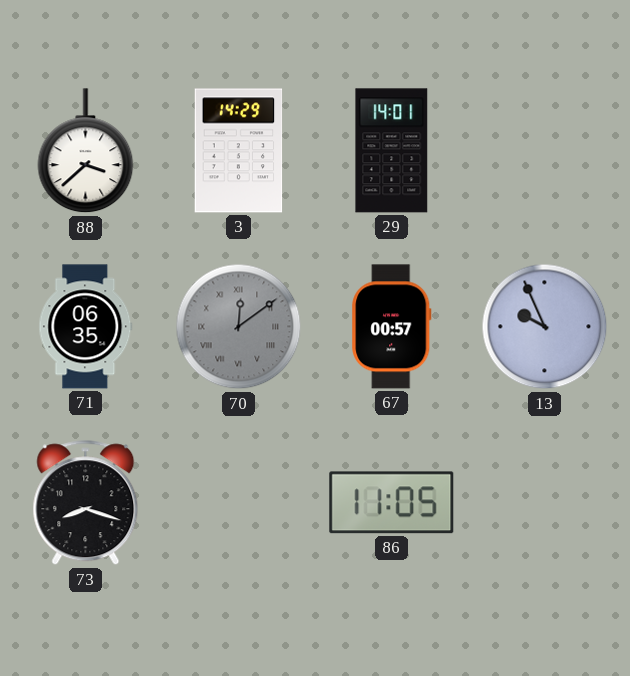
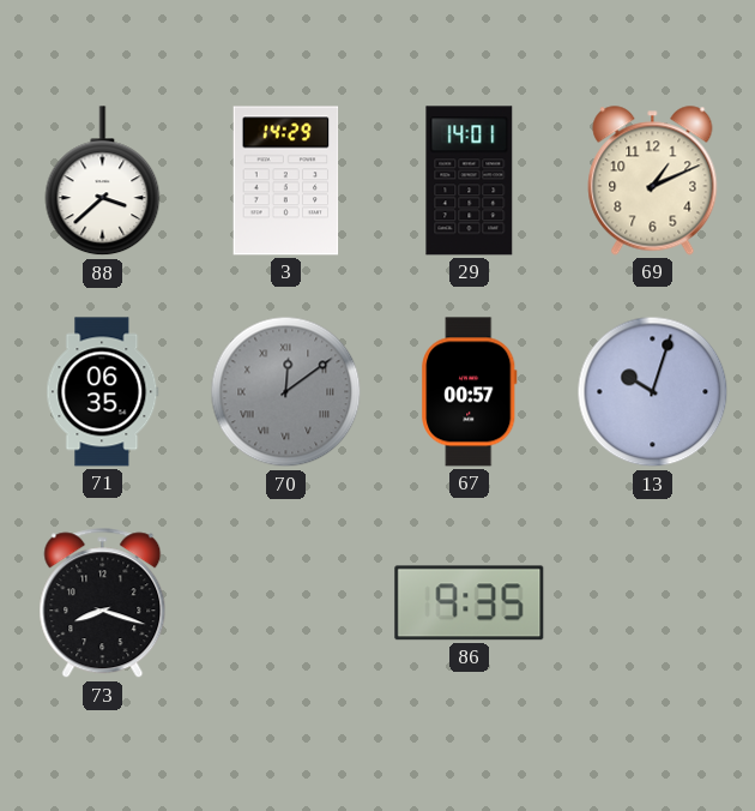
69: none -> 1:11 (653, 181)
13: 9:56 -> 10:03 (653, 392)
86: 11:05 -> 9:35 (470, 603)
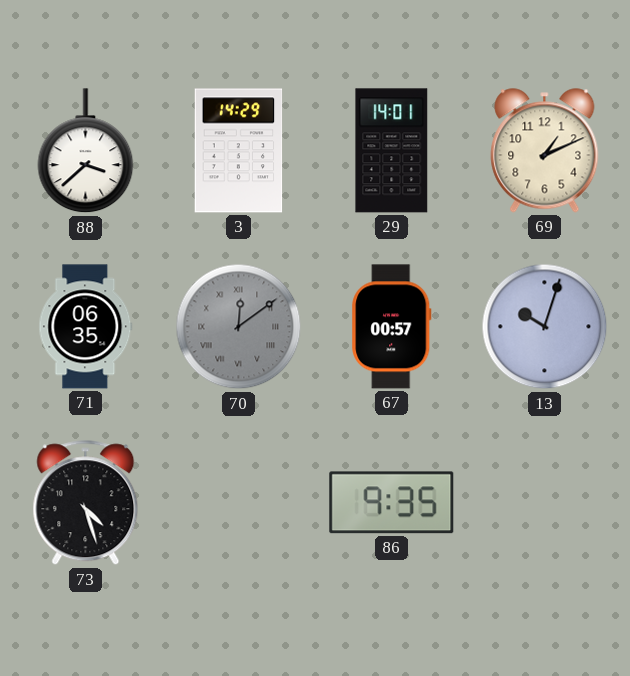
73: 8:18 -> 4:27 (86, 503)
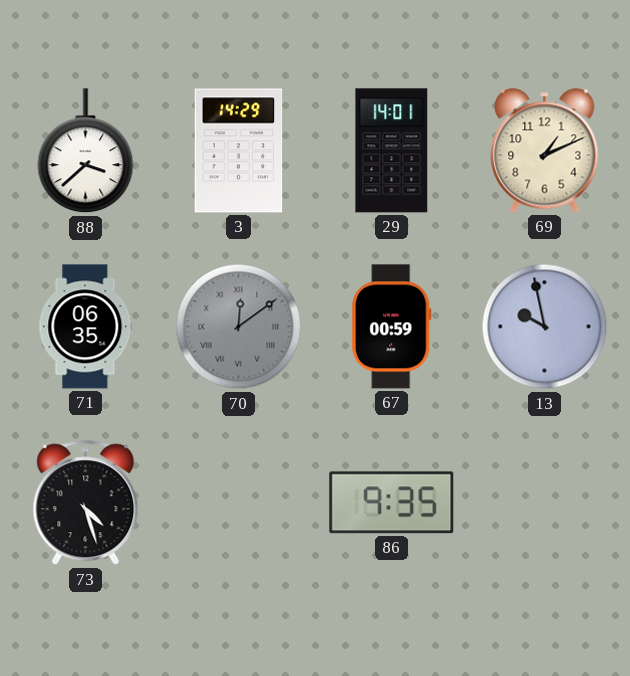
67: 00:57 -> 00:59 (392, 327)
13: 10:03 -> 9:58 (545, 327)
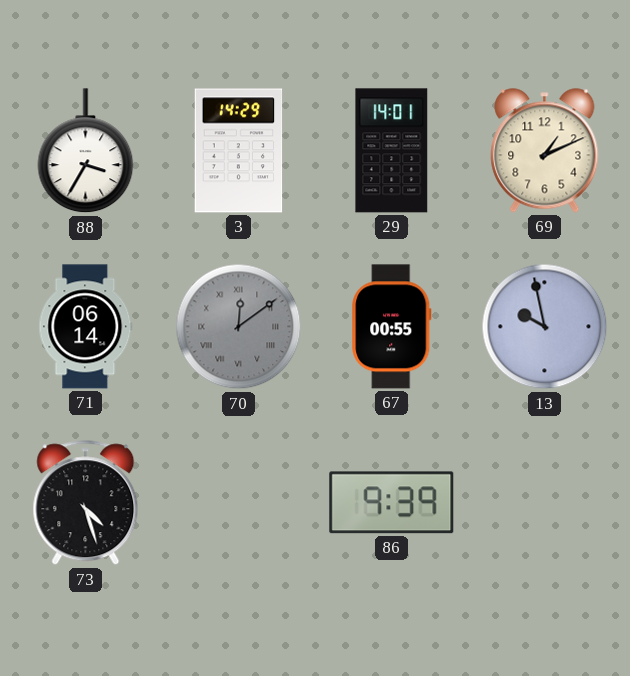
88: 3:38 -> 3:35 (86, 151)
71: 06:35 -> 06:14 (86, 327)
67: 00:59 -> 00:55 (392, 327)
86: 9:35 -> 9:39 (392, 503)
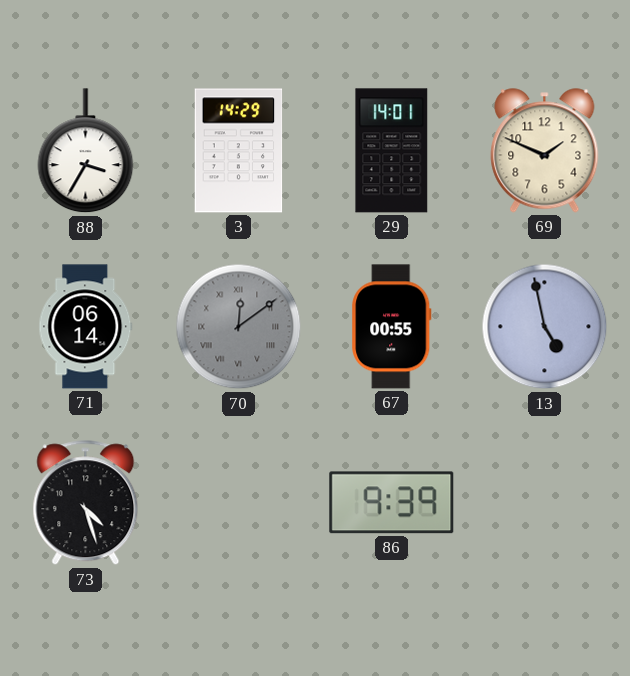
69: 1:11 -> 1:49 (545, 151)
13: 9:58 -> 4:58 (545, 327)
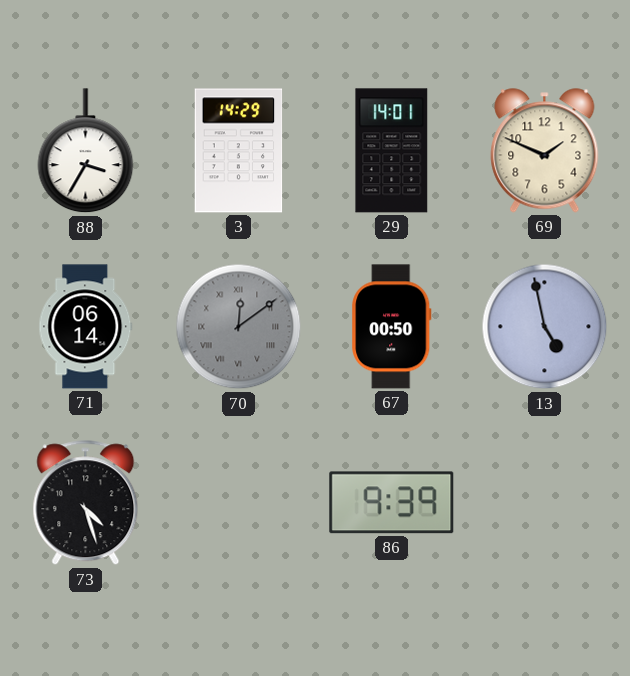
67: 00:55 -> 00:50 (392, 327)
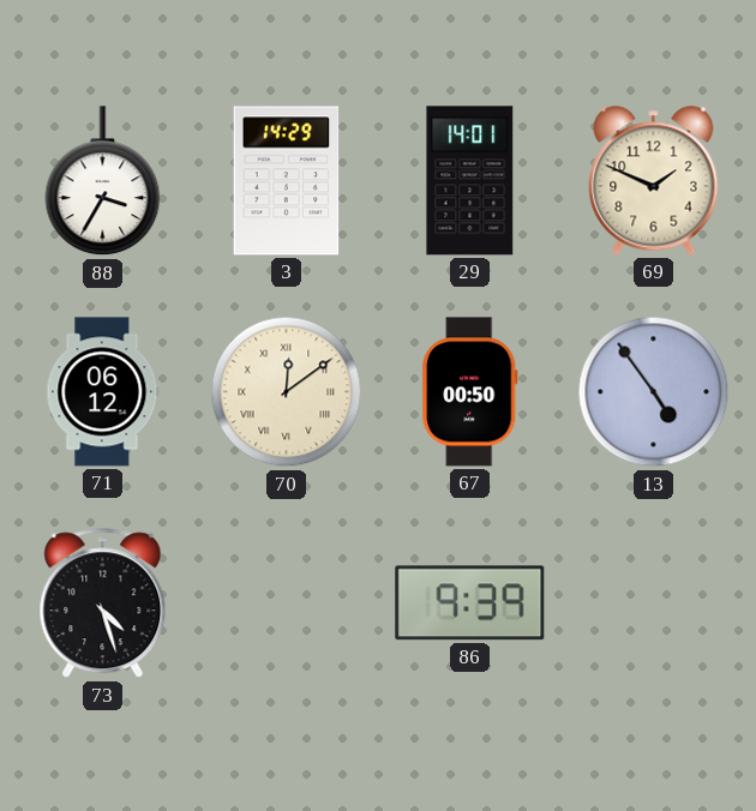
71: 06:14 -> 06:12 (103, 392)
70 dial: grey -> cream (287, 392)
13: 4:58 -> 4:54 (654, 392)
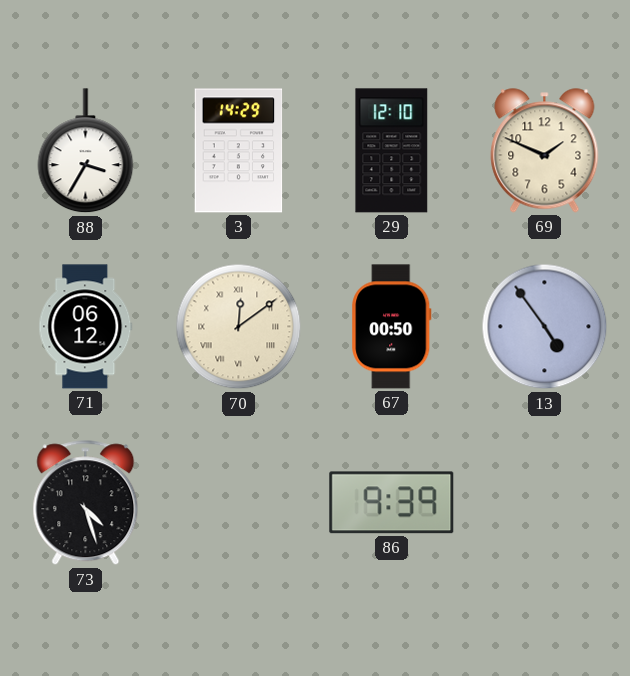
29: 14:01 -> 12:10 (392, 151)
